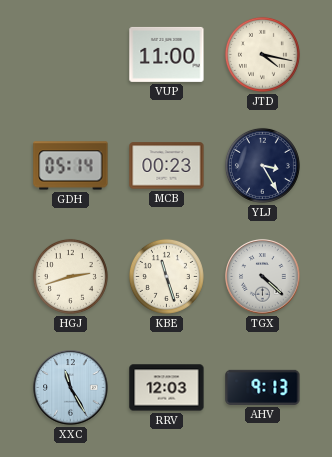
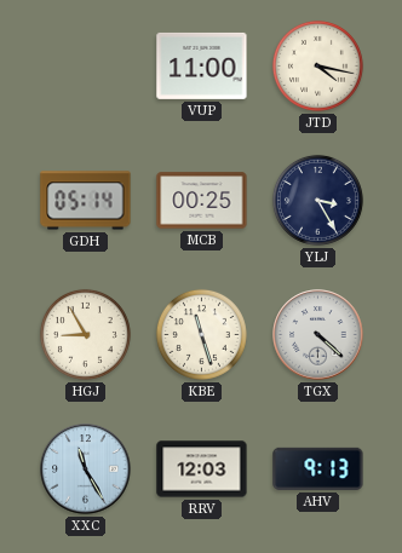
MCB: 00:23 -> 00:25 (202, 201)
HGJ: 2:42 -> 8:55 (85, 334)
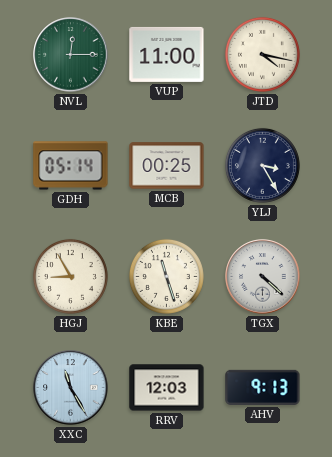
NVL: none -> 12:15 (71, 55)
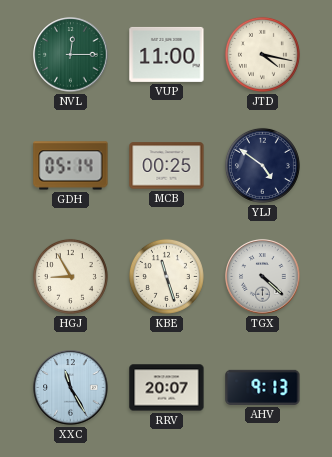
YLJ: 3:25 -> 4:51 (262, 165)
RRV: 12:03 -> 20:07 (167, 388)
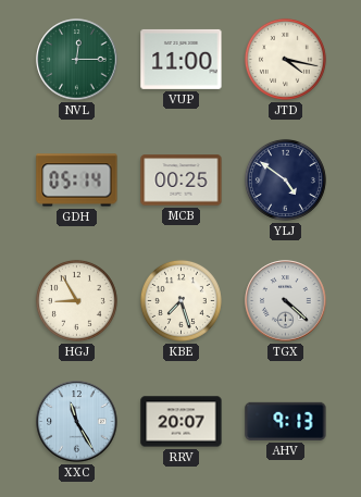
KBE: 11:27 -> 7:27 (180, 300)
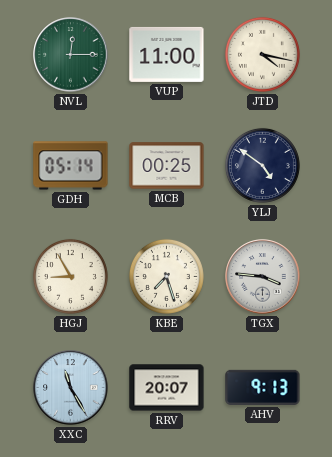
TGX: 4:22 -> 3:46 (263, 277)
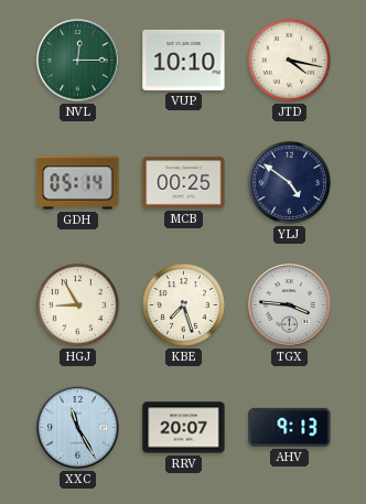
VUP: 11:00 -> 10:10 (184, 60)
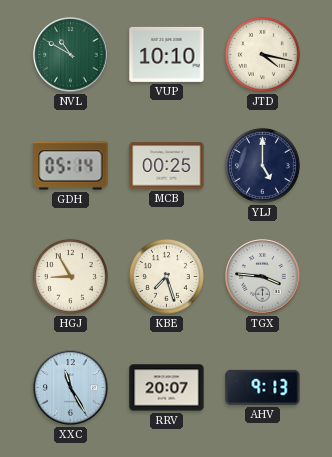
NVL: 12:15 -> 10:50 (71, 55)
YLJ: 4:51 -> 5:00 (262, 165)
